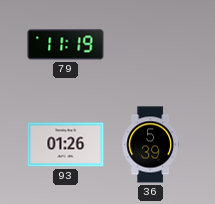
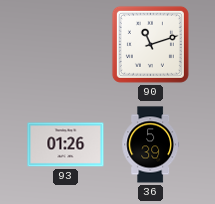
79: 11:19 -> none (66, 45)
90: none -> 11:12 (150, 44)
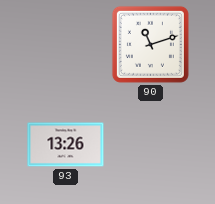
93: 01:26 -> 13:26 (66, 145)
36: 5:39 -> none (151, 145)
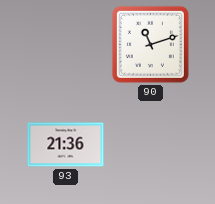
93: 13:26 -> 21:36 (66, 145)
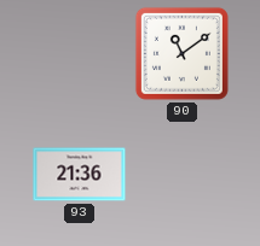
90: 11:12 -> 11:09 (181, 53)
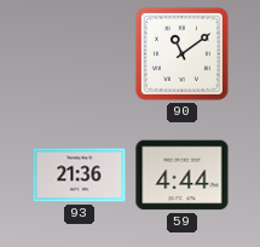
59: none -> 4:44 (183, 176)
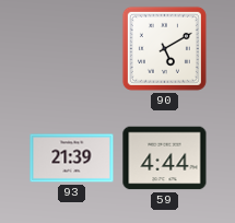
90: 11:09 -> 5:10 (164, 48)
93: 21:36 -> 21:39 (72, 159)
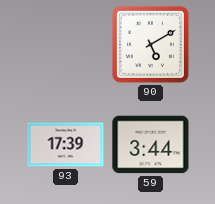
93: 21:39 -> 17:39 (66, 145)
59: 4:44 -> 3:44 (151, 145)
